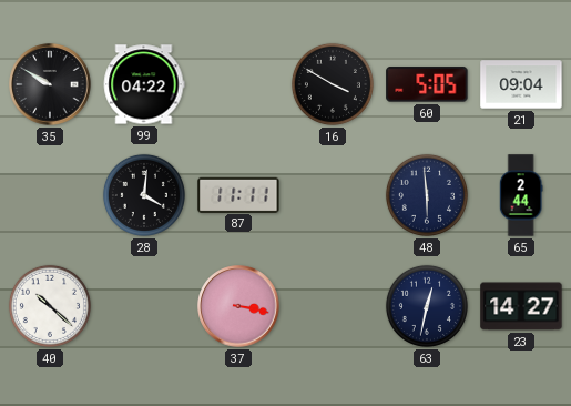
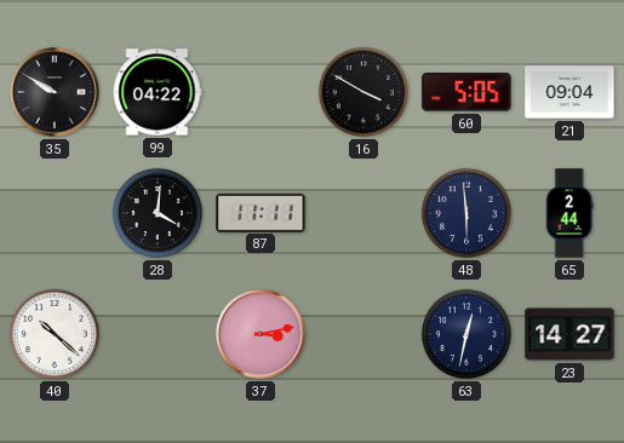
37: 3:17 -> 3:13 (261, 334)
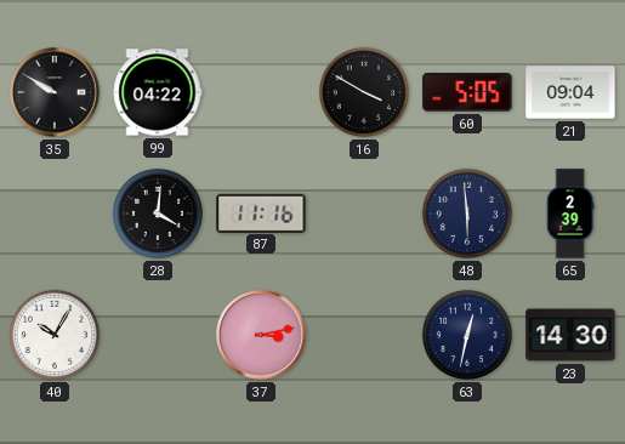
87: 11:11 -> 11:16 (261, 212)
65: 2:44 -> 2:39 (570, 214)
40: 10:22 -> 10:05 (55, 335)
23: 14:27 -> 14:30 (570, 335)
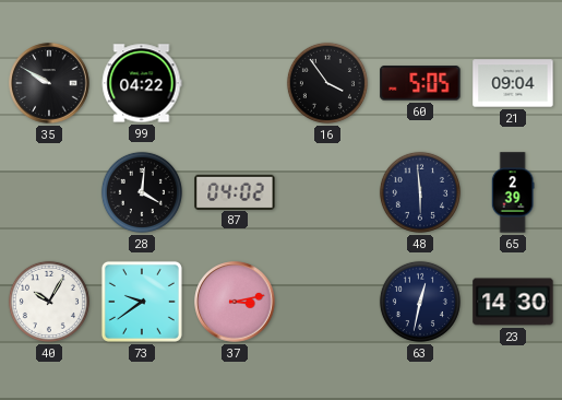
16: 3:50 -> 3:54 (327, 83)
87: 11:16 -> 04:02 (235, 191)
73: none -> 9:39 (142, 302)
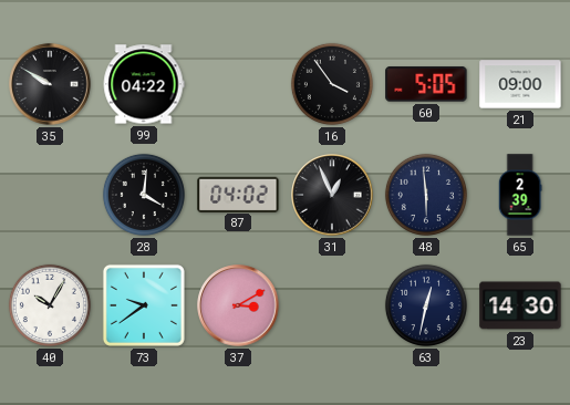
21: 09:04 -> 09:00 (520, 84)
31: none -> 12:56 (332, 195)
37: 3:13 -> 3:10 (238, 305)
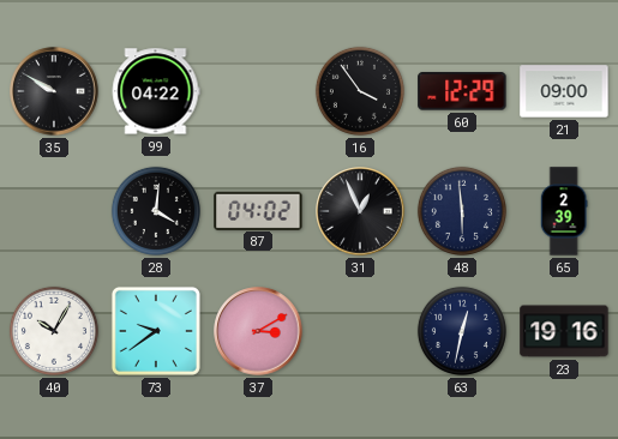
60: 5:05 -> 12:29 (462, 91)
23: 14:30 -> 19:16 (564, 331)
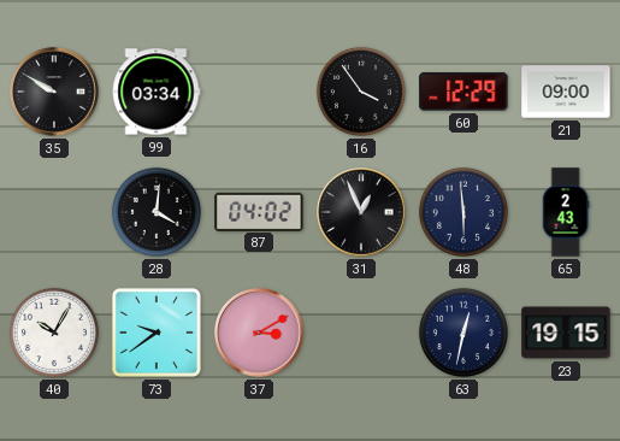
99: 04:22 -> 03:34 (157, 92)
65: 2:39 -> 2:43 (566, 212)
23: 19:16 -> 19:15 (566, 333)
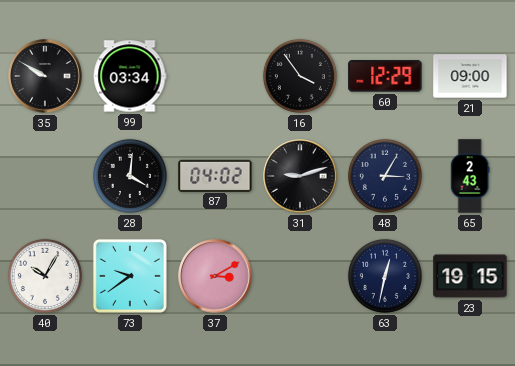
31: 12:56 -> 9:12 (300, 176)
48: 5:59 -> 3:05 (385, 176)
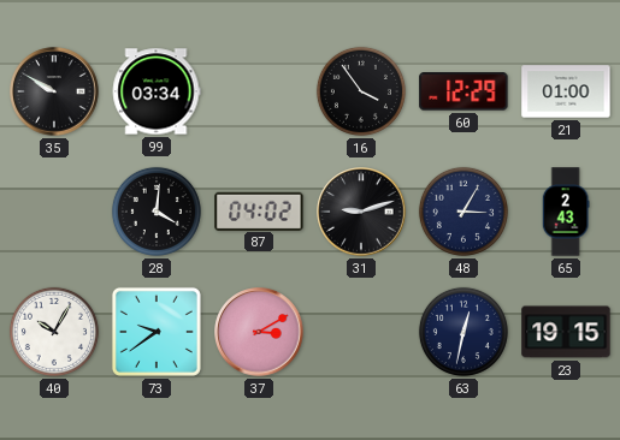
21: 09:00 -> 01:00 (566, 91)
